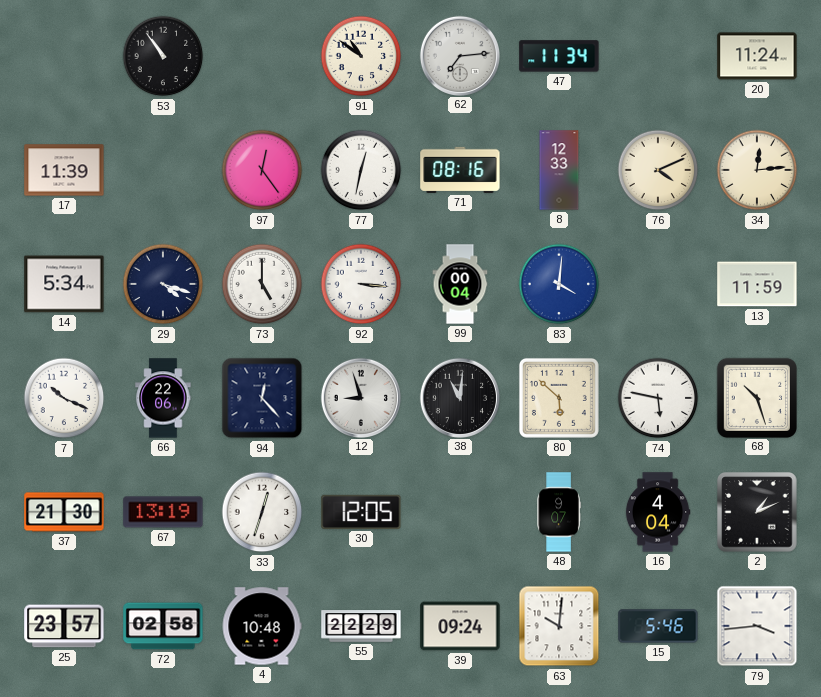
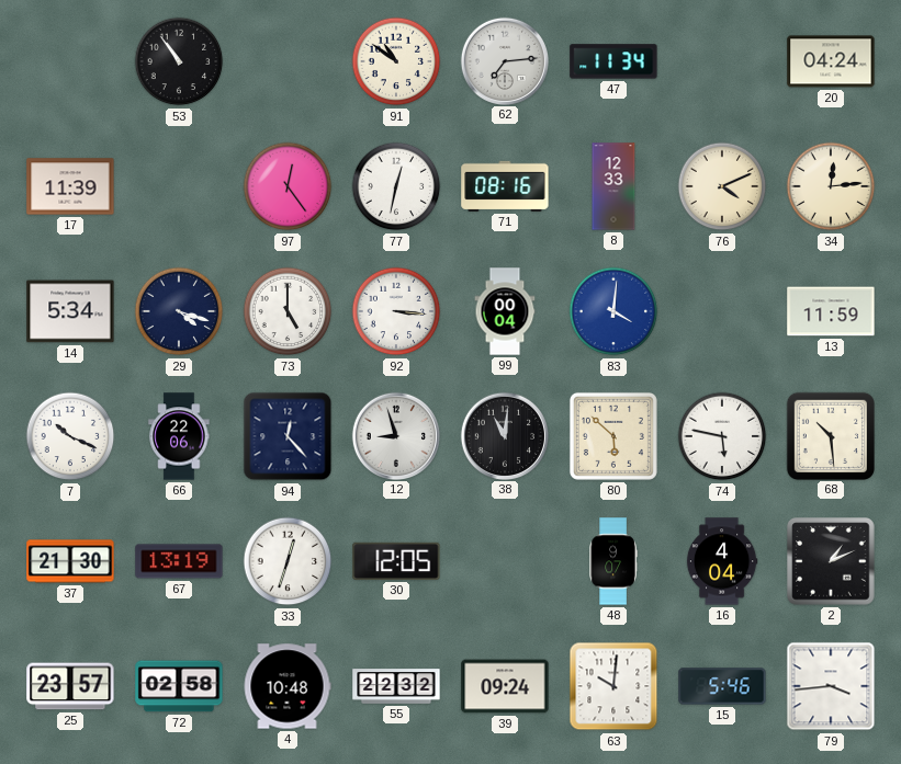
20: 11:24 -> 04:24 (831, 61)
68: 10:27 -> 10:29 (830, 435)
55: 22:29 -> 22:32 (396, 686)
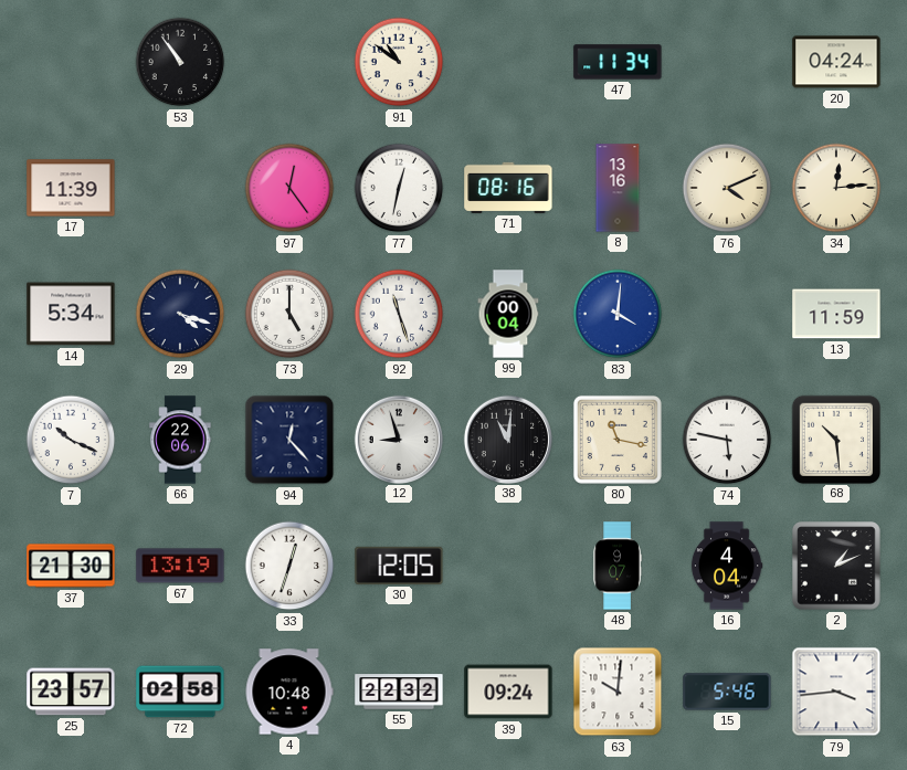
62: 7:14 -> none (504, 60)
8: 12:33 -> 13:16 (618, 188)
92: 3:16 -> 11:27 (399, 314)
80: 5:52 -> 11:17 (618, 440)
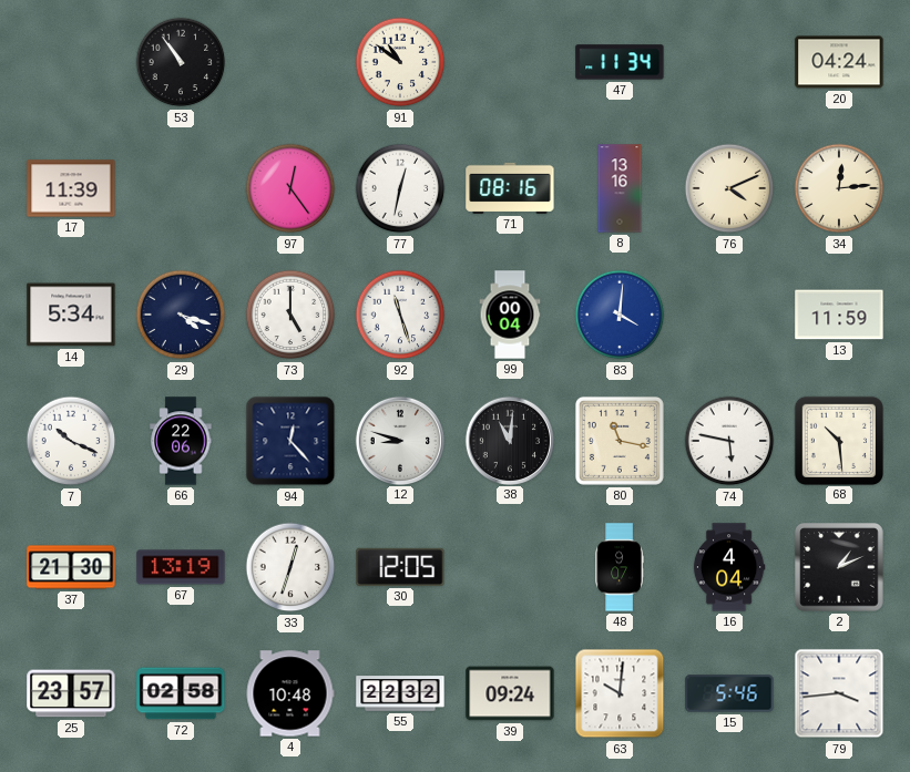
12: 8:57 -> 8:48 (399, 440)
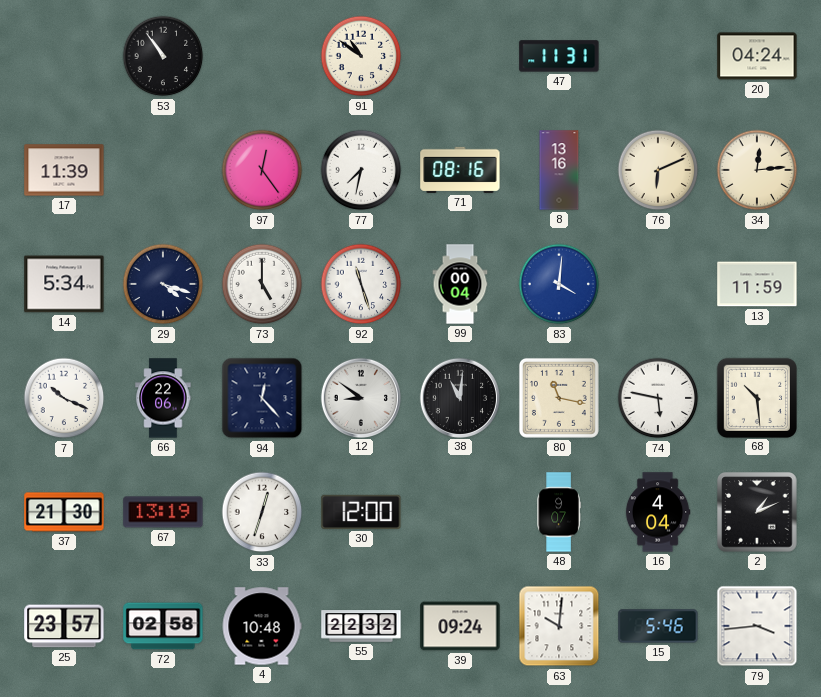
47: 11:34 -> 11:31 (559, 56)
77: 12:32 -> 7:32 (361, 170)
76: 4:11 -> 6:11 (658, 170)
12: 8:48 -> 8:51 (360, 397)
30: 12:05 -> 12:00 (361, 512)
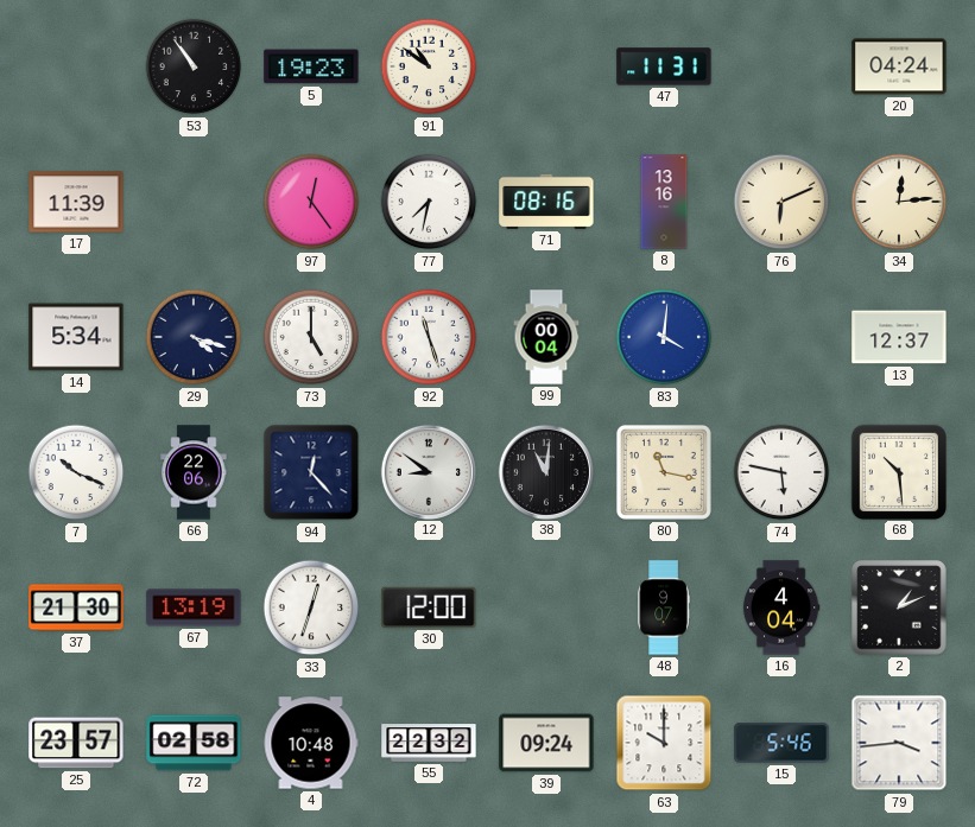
5: none -> 19:23 (311, 66)
13: 11:59 -> 12:37 (899, 337)
63: 10:01 -> 10:00 (664, 743)
